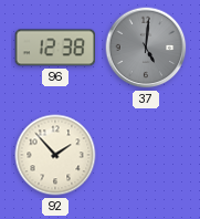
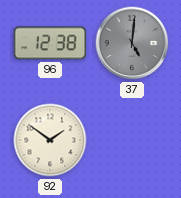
92: 1:53 -> 1:51 (50, 140)
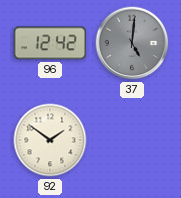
96: 12:38 -> 12:42 (50, 43)
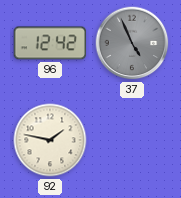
37: 5:01 -> 4:56 (132, 43)
92: 1:51 -> 1:47 (50, 140)
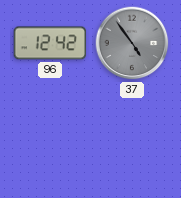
37: 4:56 -> 4:54 (132, 43)
92: 1:47 -> none (50, 140)
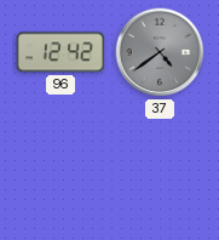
37: 4:54 -> 4:39 (160, 52)
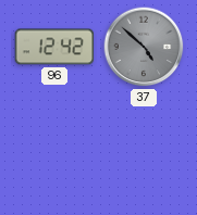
37: 4:39 -> 4:52 (144, 47)
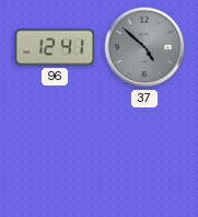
96: 12:42 -> 12:41 (55, 47)
